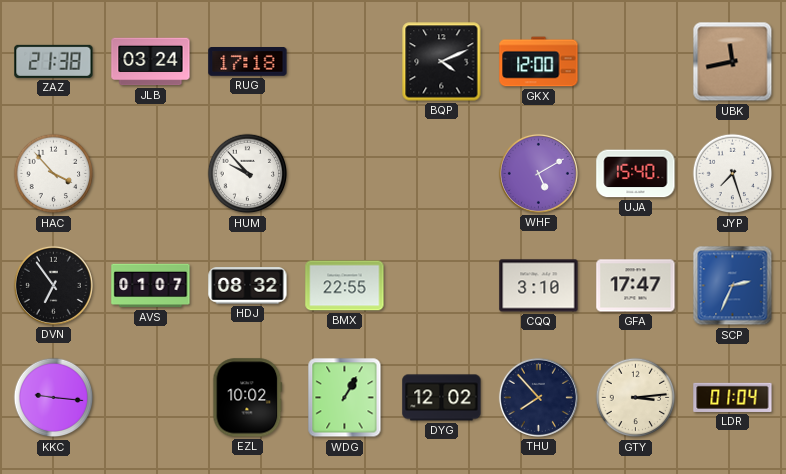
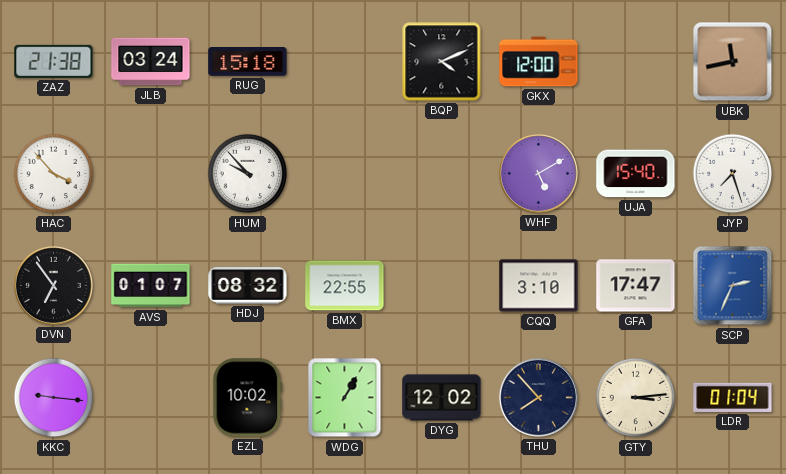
RUG: 17:18 -> 15:18 (248, 62)
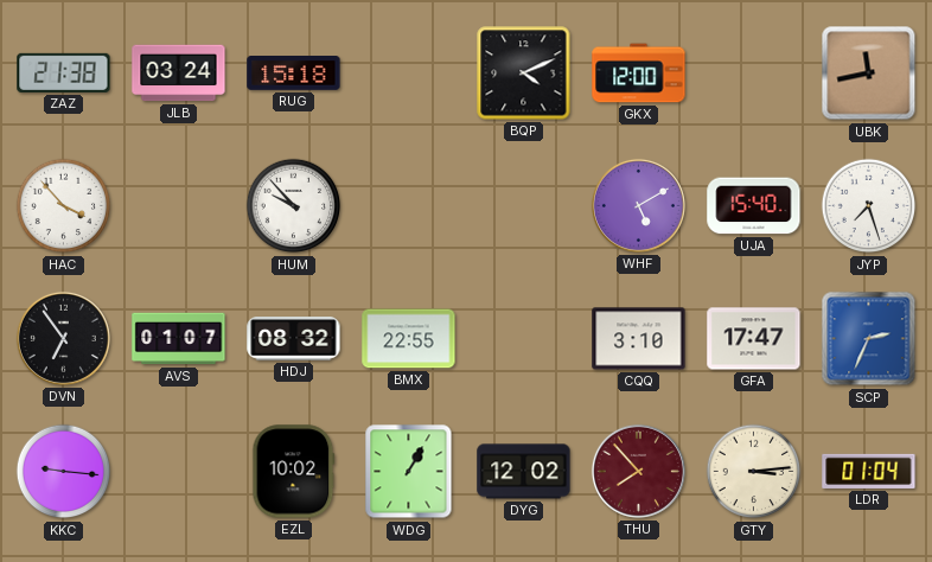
THU dial: navy -> burgundy (638, 471)
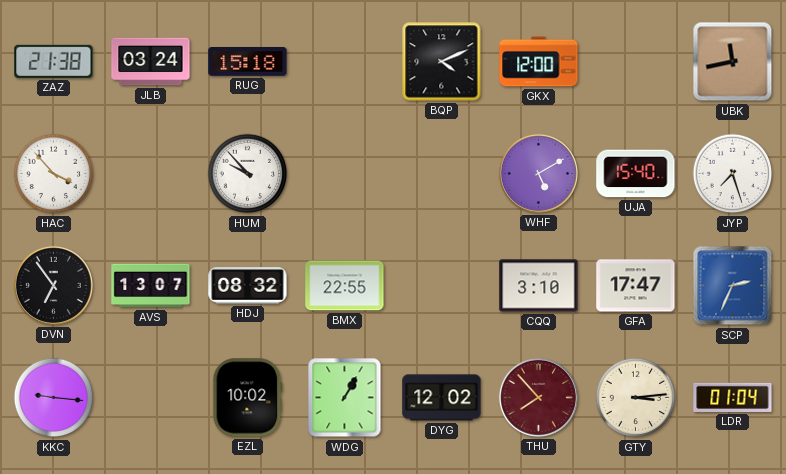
AVS: 01:07 -> 13:07 (151, 286)
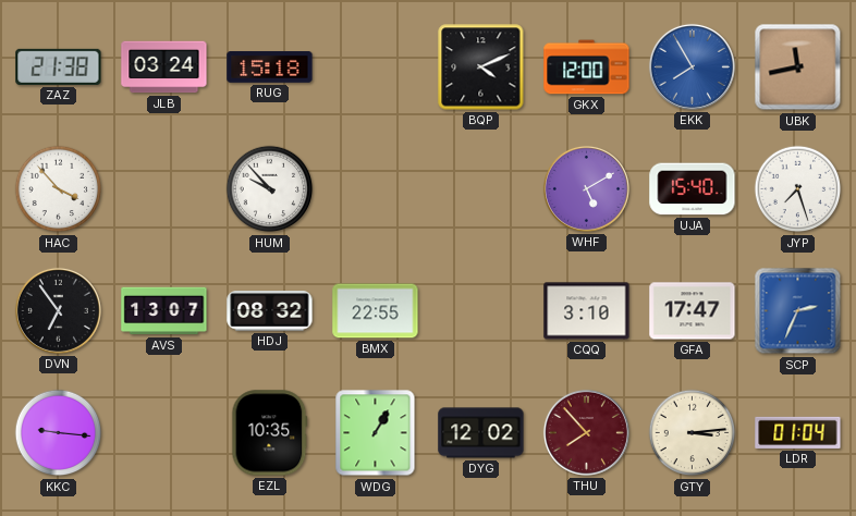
EKK: none -> 7:55 (692, 66)
EZL: 10:02 -> 10:35 (270, 433)
